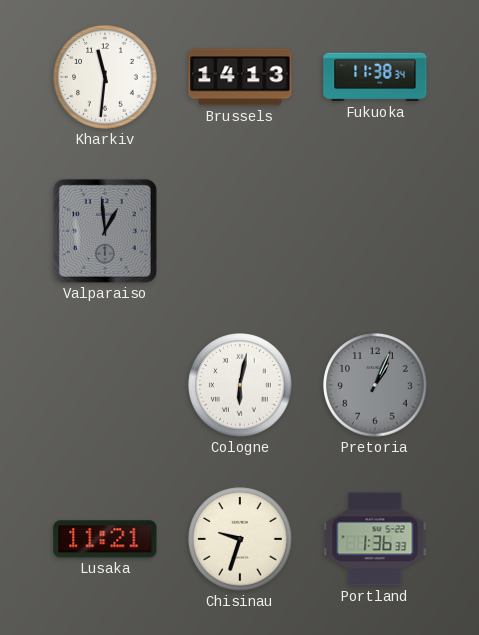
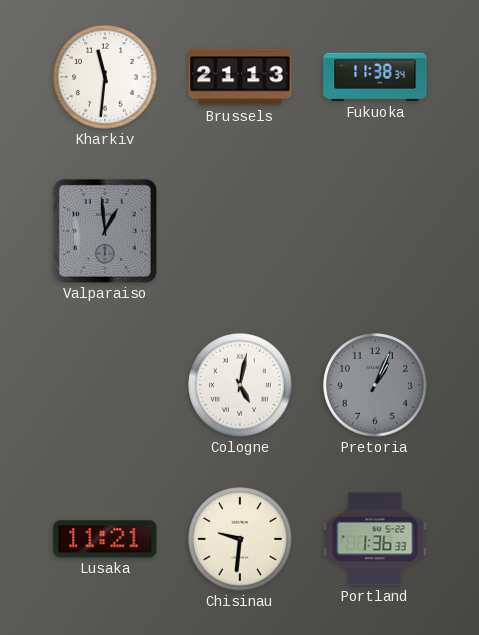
Brussels: 14:13 -> 21:13 (240, 77)
Cologne: 6:02 -> 5:02 (240, 385)
Chisinau: 9:33 -> 9:31 (240, 539)
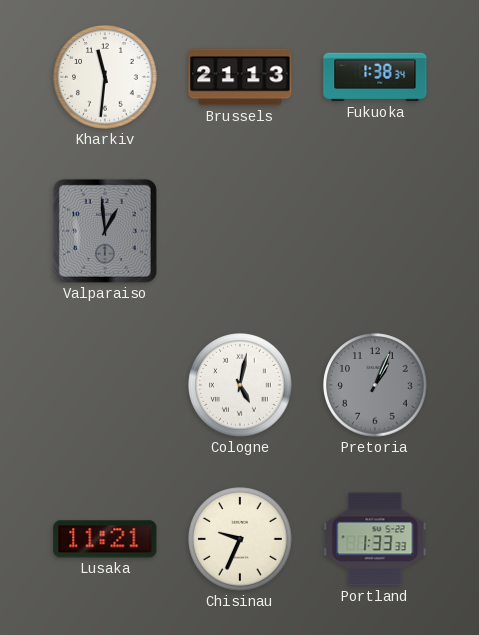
Fukuoka: 11:38 -> 1:38 (375, 77)
Chisinau: 9:31 -> 9:34 (240, 539)
Portland: 1:36 -> 1:33 (375, 539)
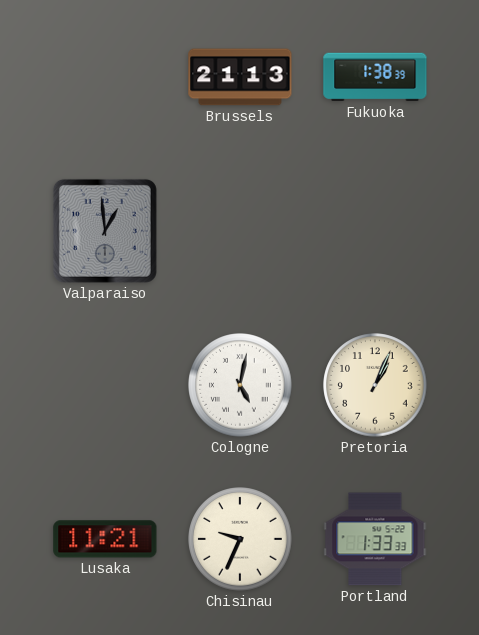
Kharkiv: 11:31 -> none (105, 77)
Fukuoka: 1:38:34 -> 1:38:39 (375, 77)
Pretoria dial: grey -> cream (375, 385)
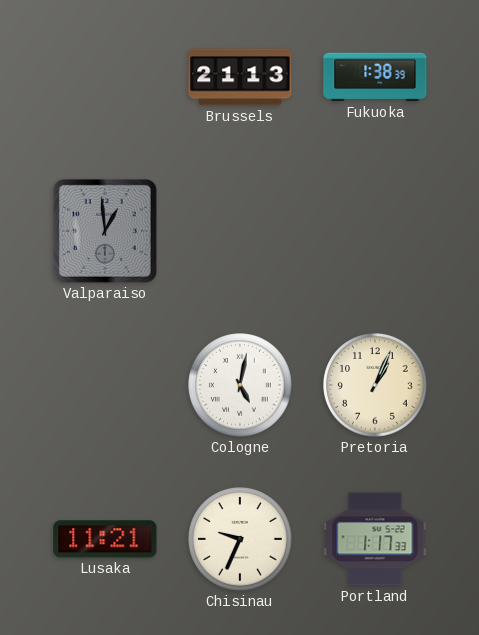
Portland: 1:33 -> 1:17 (375, 539)
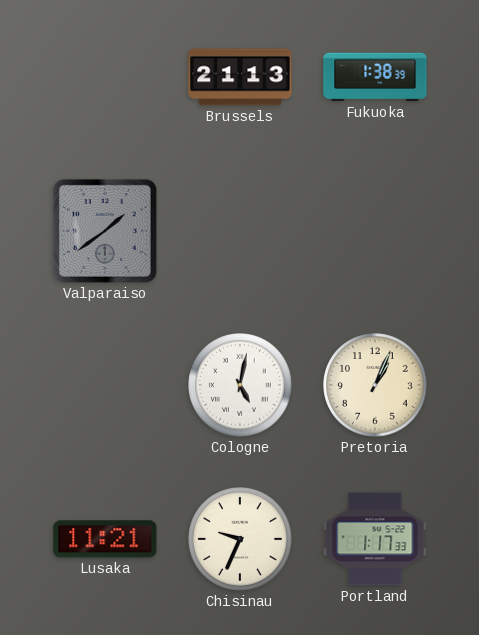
Valparaiso: 12:59 -> 1:39 (105, 231)
